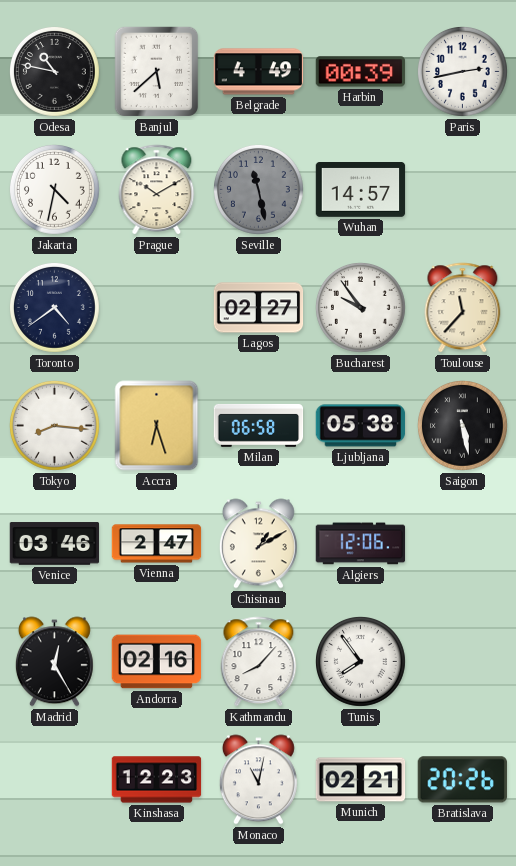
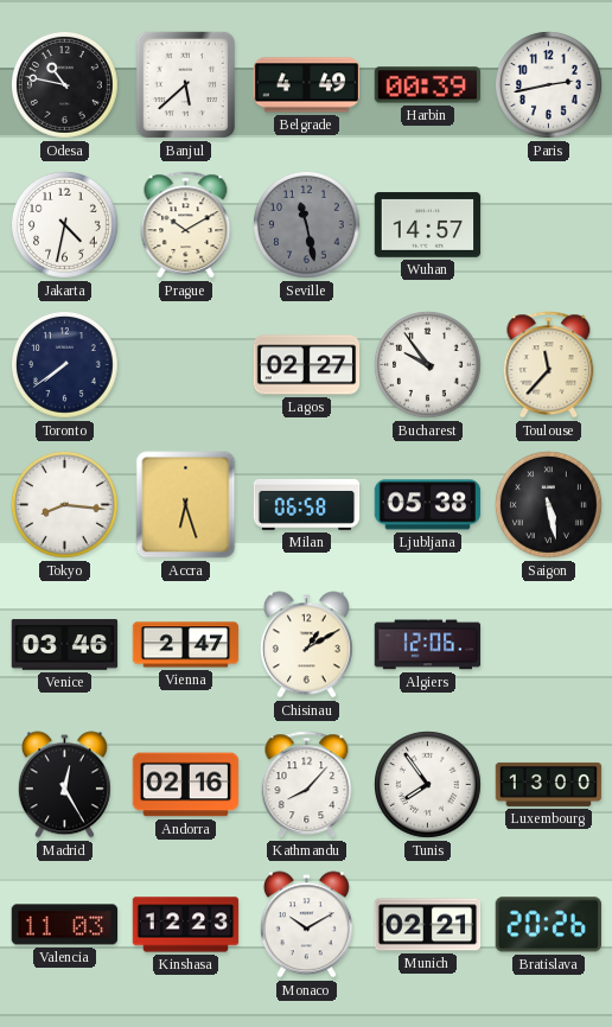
Toronto: 4:39 -> 7:39 (65, 365)
Luxembourg: none -> 13:00 (549, 784)
Valencia: none -> 11:03 (65, 925)
Monaco: 11:02 -> 10:10 (306, 925)
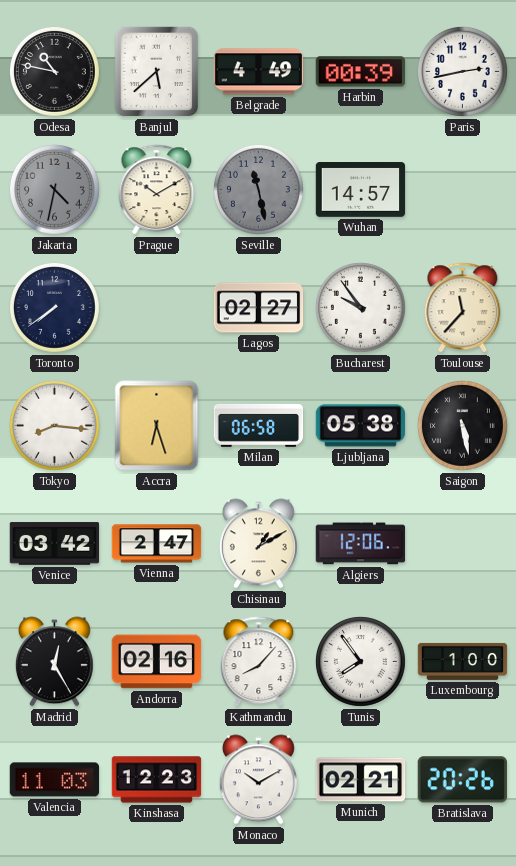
Jakarta dial: white -> grey (55, 190)
Venice: 03:46 -> 03:42 (55, 544)
Luxembourg: 13:00 -> 1:00 (463, 661)
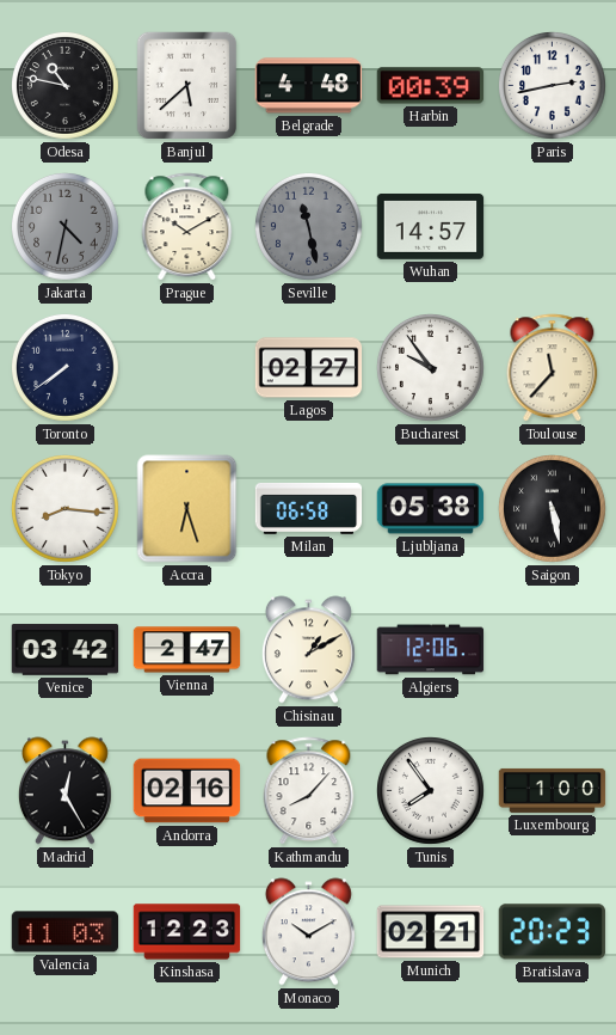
Belgrade: 4:49 -> 4:48 (309, 86)
Bratislava: 20:26 -> 20:23 (552, 932)
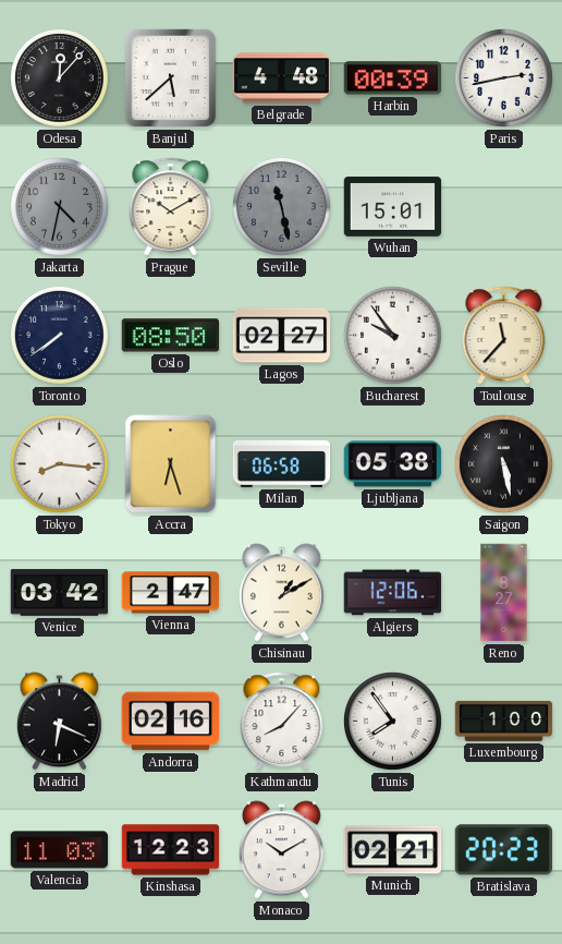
Odesa: 10:47 -> 12:07 (60, 78)
Wuhan: 14:57 -> 15:01 (393, 207)
Oslo: none -> 08:50 (171, 336)
Reno: none -> 8:27 (504, 593)
Madrid: 12:25 -> 6:19 (59, 722)
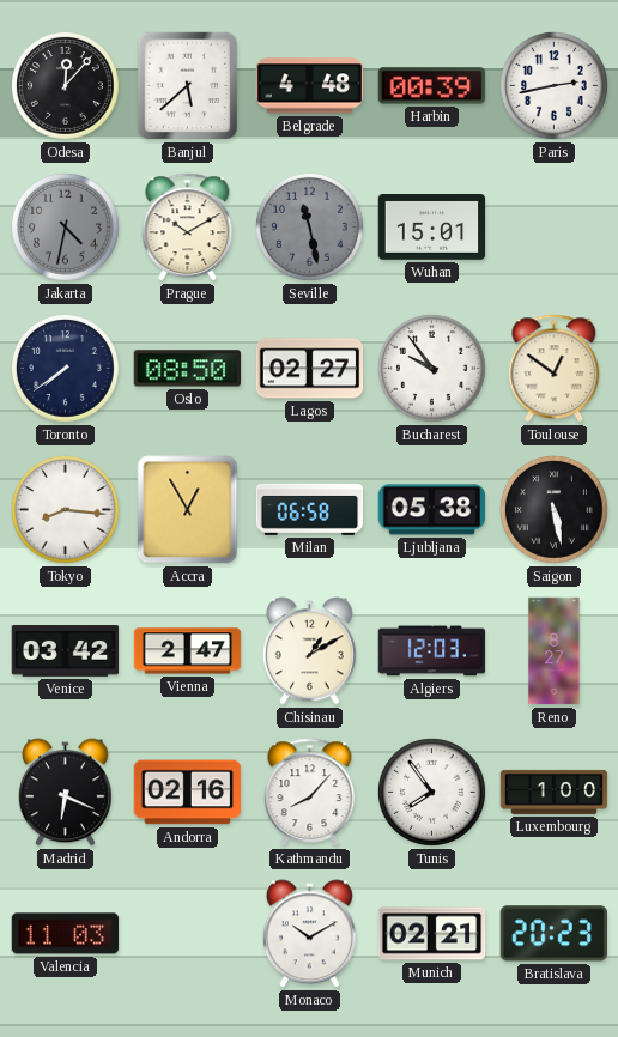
Toulouse: 11:37 -> 12:51 (555, 369)
Accra: 6:27 -> 12:55 (188, 510)
Algiers: 12:06 -> 12:03 (432, 651)
Kinshasa: 12:23 -> none (171, 850)
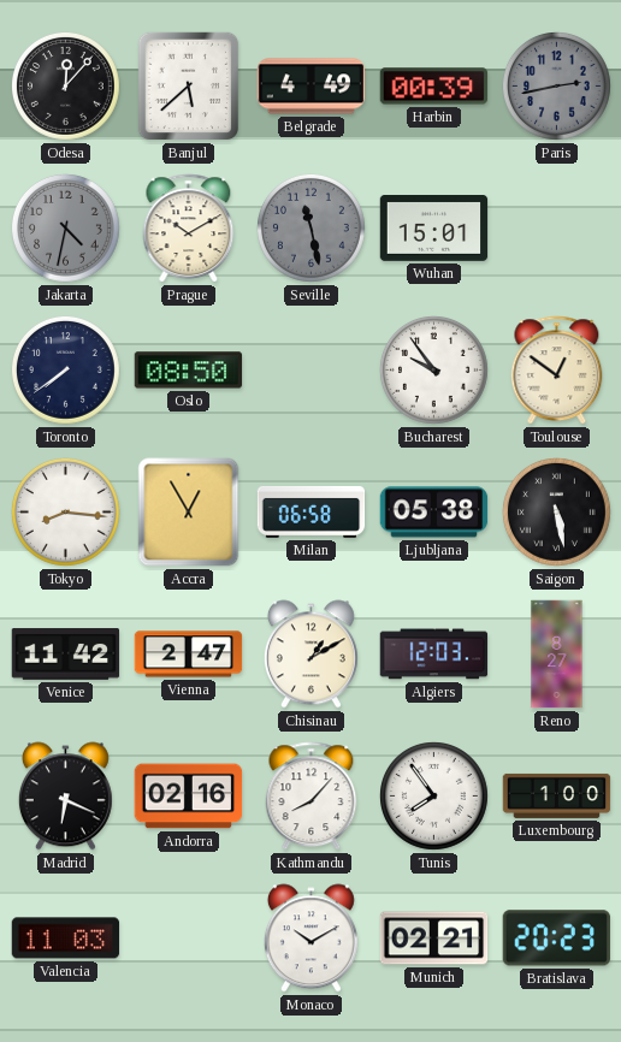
Belgrade: 4:48 -> 4:49 (312, 87)
Paris dial: white -> grey (557, 87)
Lagos: 02:27 -> none (310, 369)
Venice: 03:42 -> 11:42 (66, 655)
